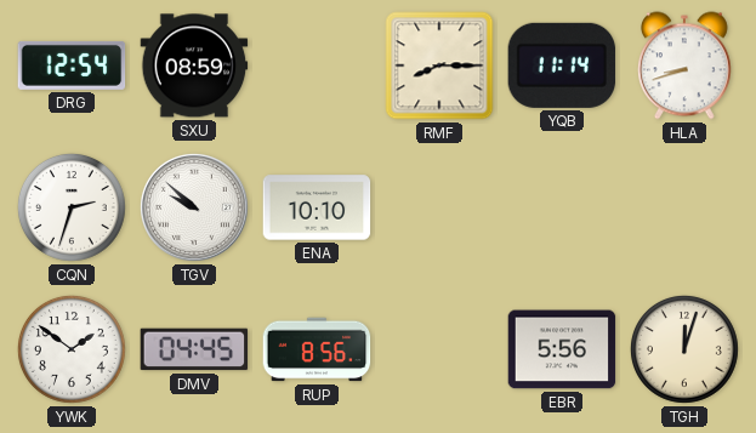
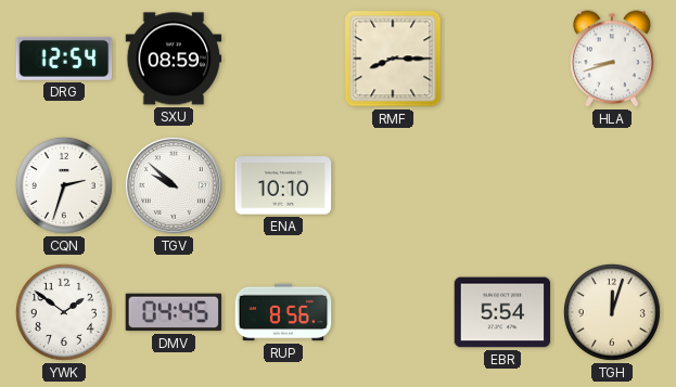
YQB: 11:14 -> none (562, 65)
EBR: 5:56 -> 5:54 (502, 312)
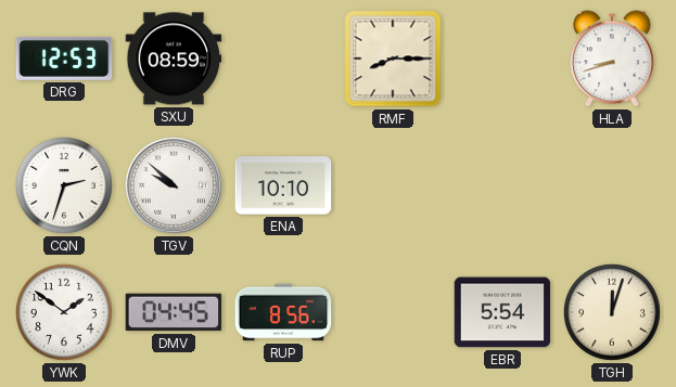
DRG: 12:54 -> 12:53 (64, 59)
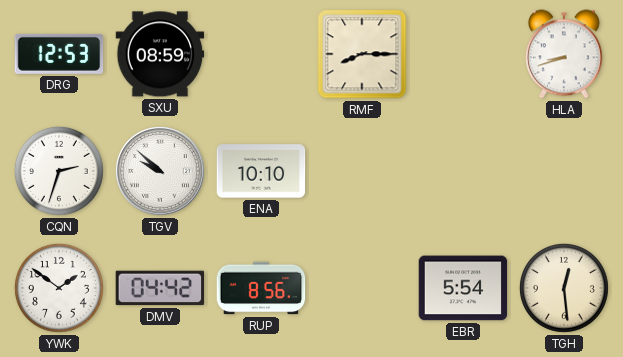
DMV: 04:45 -> 04:42 (160, 288)
TGH: 12:03 -> 12:29 (564, 288)
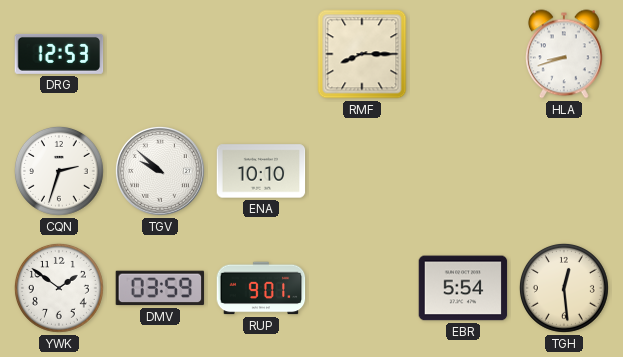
SXU: 08:59 -> none (160, 54)
DMV: 04:42 -> 03:59 (160, 288)
RUP: 8:56 -> 9:01 (261, 288)
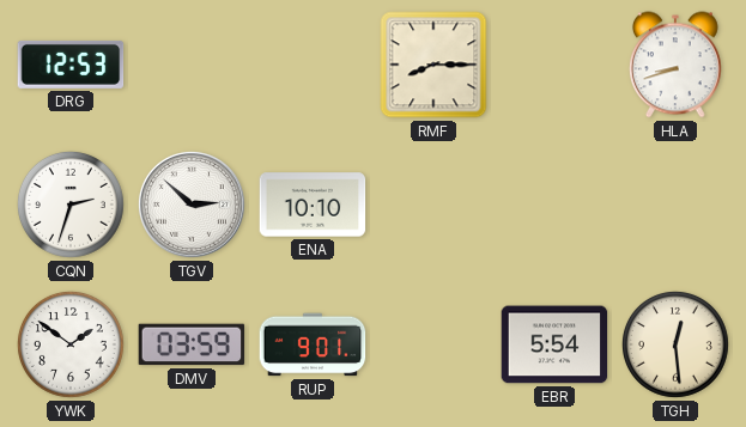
TGV: 9:52 -> 2:52 (192, 205)
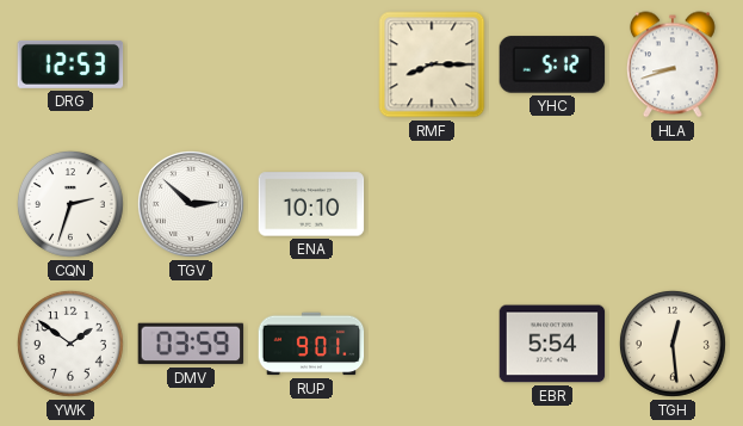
YHC: none -> 5:12 (552, 64)
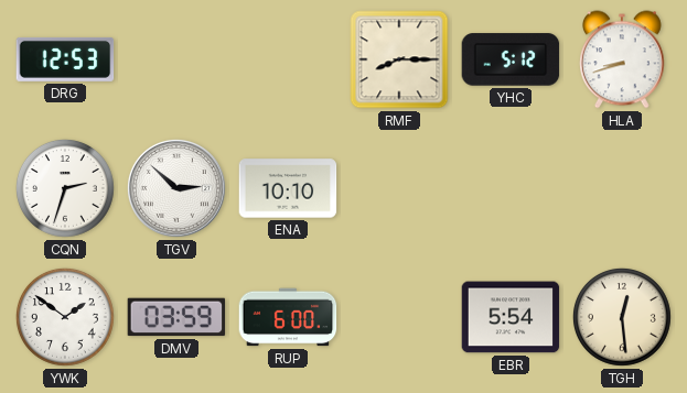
RUP: 9:01 -> 6:00 (288, 317)
